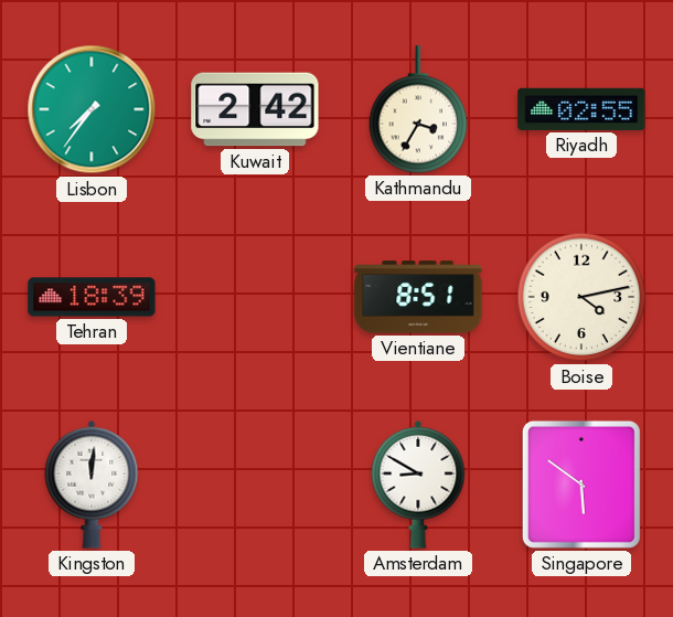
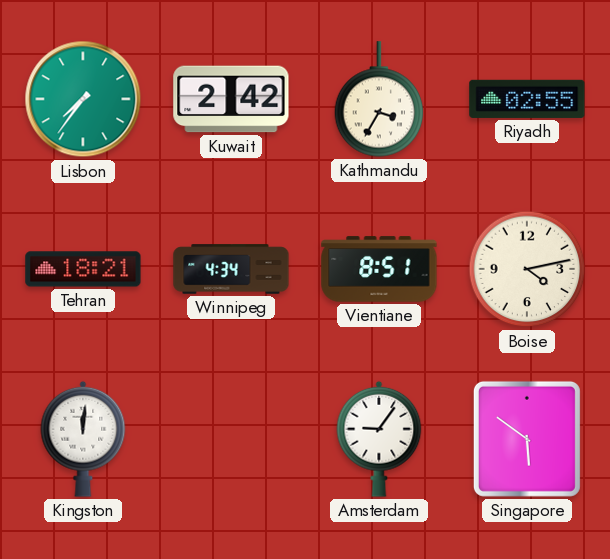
Tehran: 18:39 -> 18:21 (83, 269)
Winnipeg: none -> 4:34 (231, 269)
Amsterdam: 8:50 -> 9:06 (379, 439)
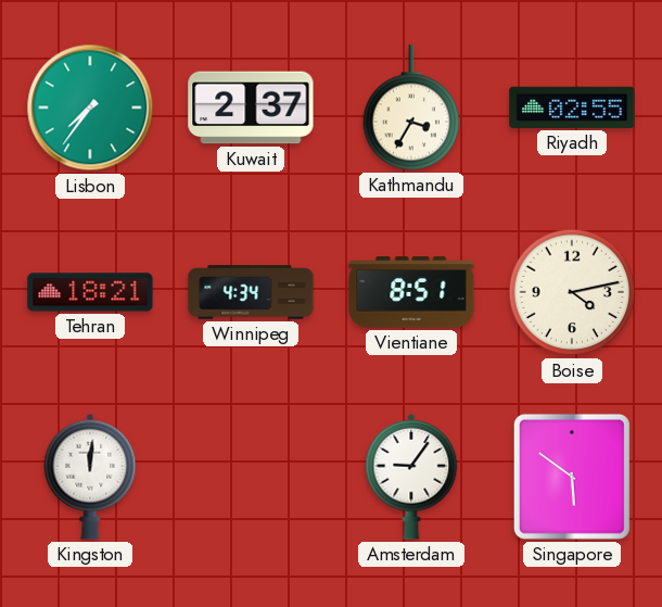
Kuwait: 2:42 -> 2:37 (251, 108)
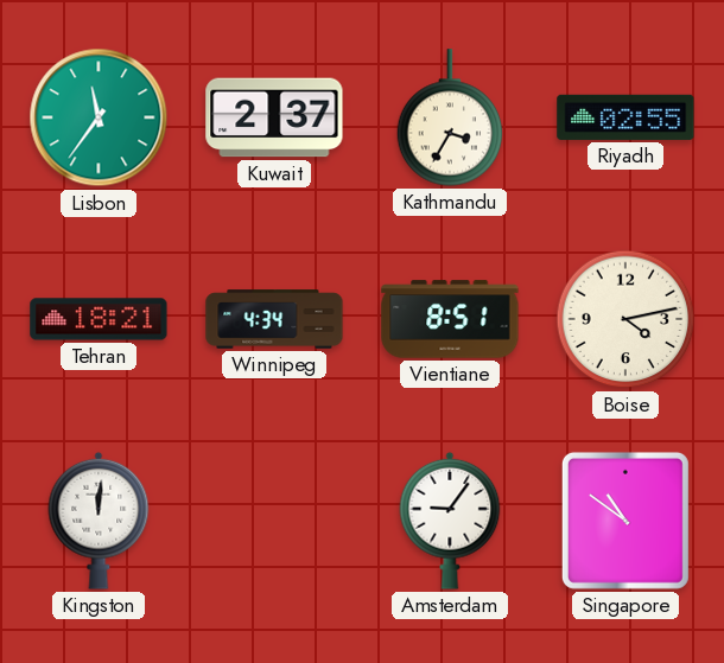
Lisbon: 7:36 -> 11:36 (99, 117)
Singapore: 5:51 -> 10:51 (625, 521)
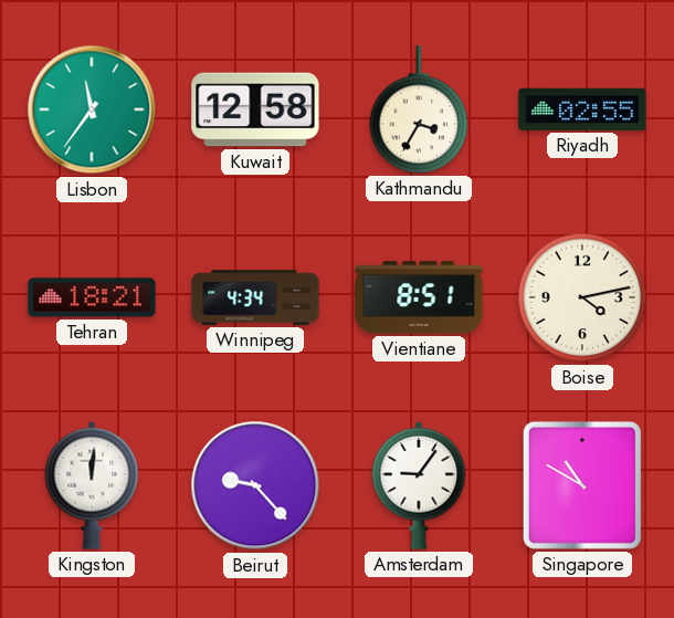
Kuwait: 2:37 -> 12:58 (255, 109)
Beirut: none -> 9:23 (255, 485)
Singapore: 10:51 -> 10:50 (582, 485)
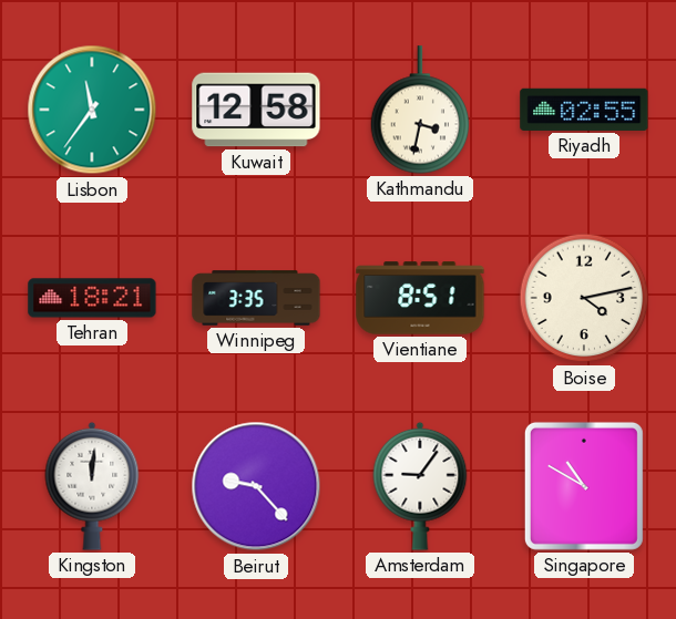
Kathmandu: 3:35 -> 3:32 (420, 110)
Winnipeg: 4:34 -> 3:35 (256, 298)
